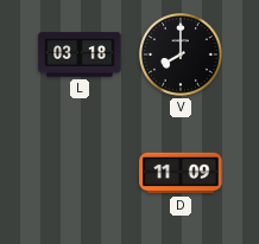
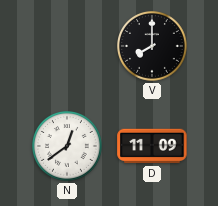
L: 03:18 -> none (80, 54)
N: none -> 12:39 (68, 147)
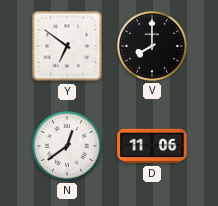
Y: none -> 6:51 (67, 46)
D: 11:09 -> 11:06 (152, 146)
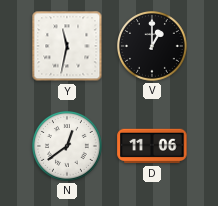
Y: 6:51 -> 11:32 (67, 46)
V: 8:00 -> 1:00 (153, 47)
